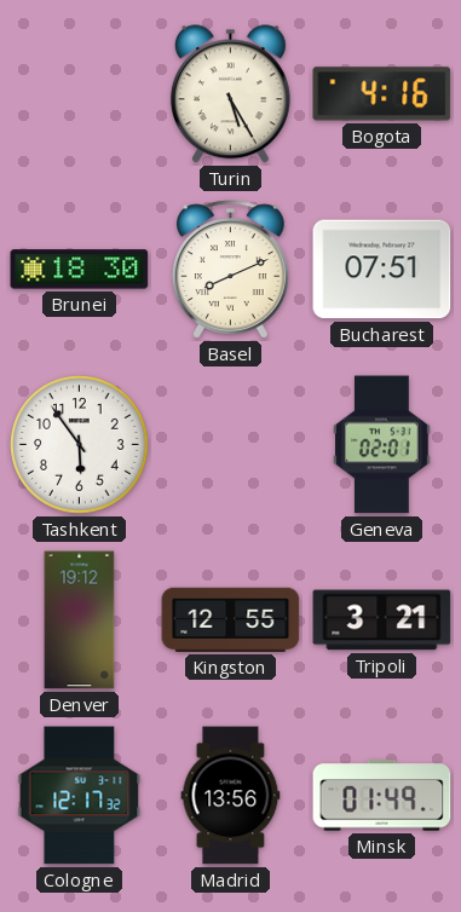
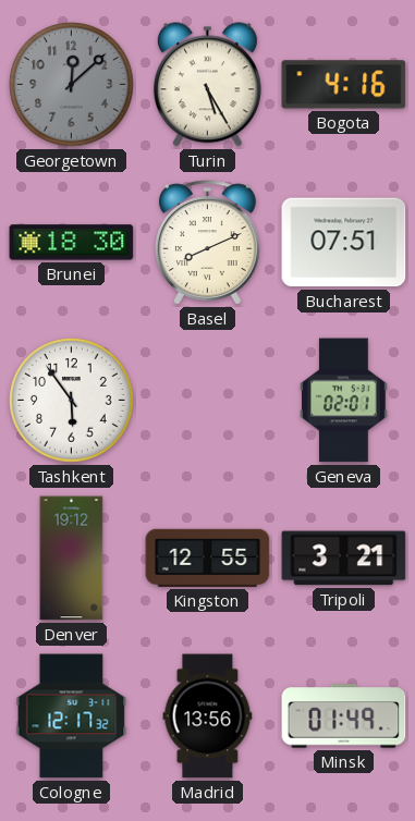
Georgetown: none -> 12:08 (72, 85)
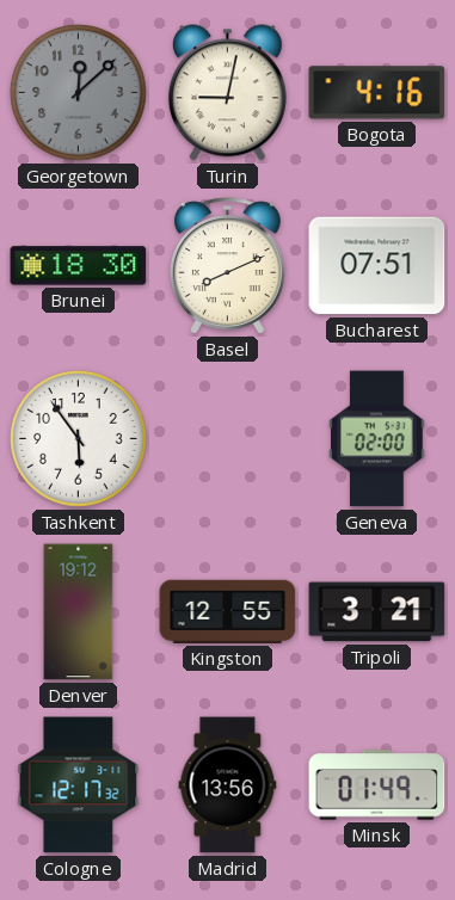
Turin: 5:25 -> 9:02 (227, 93)
Geneva: 02:01 -> 02:00 (377, 439)
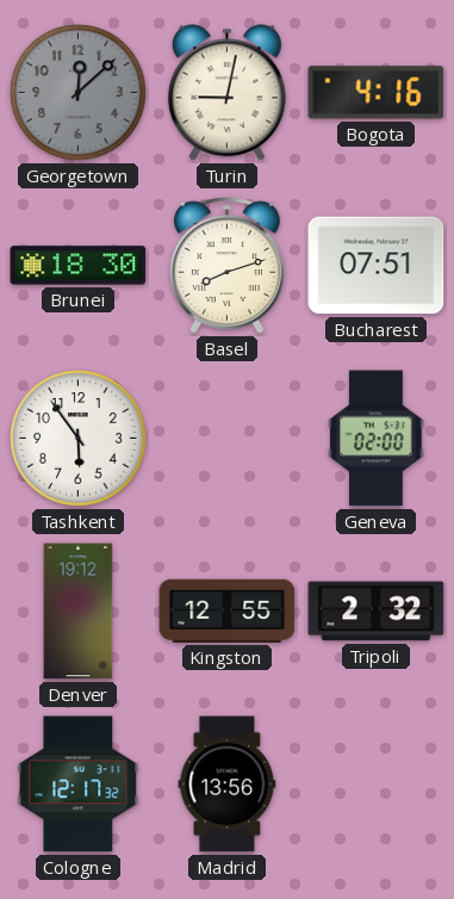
Basel: 8:11 -> 8:12 (226, 266)
Tripoli: 3:21 -> 2:32 (377, 612)
Minsk: 01:49 -> none (377, 785)
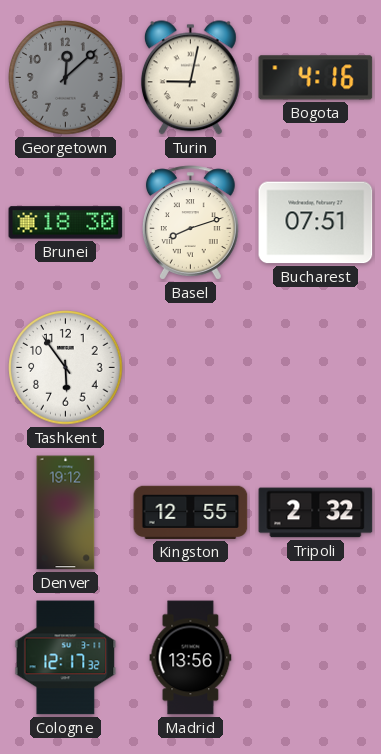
Geneva: 02:00 -> none (377, 439)
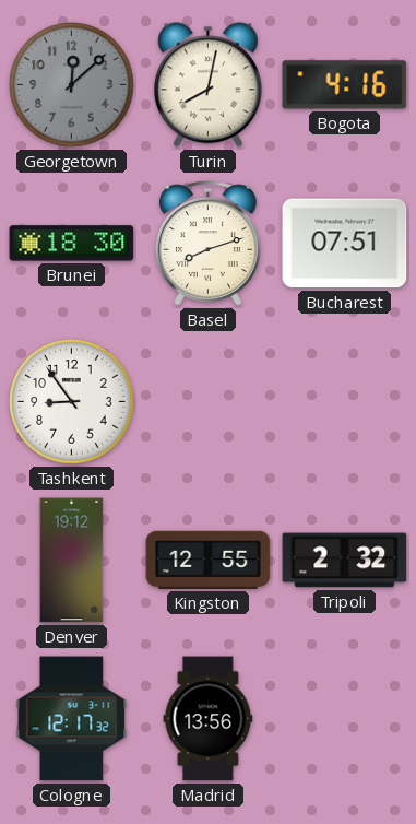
Turin: 9:02 -> 8:02 (207, 85)
Tashkent: 5:54 -> 8:54 (72, 402)
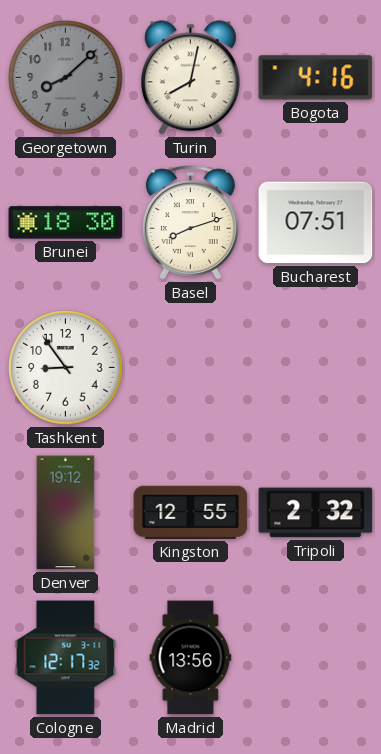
Georgetown: 12:08 -> 8:08 (66, 78)
